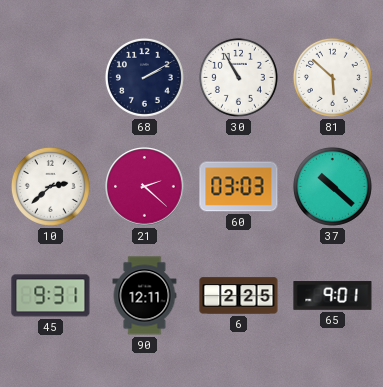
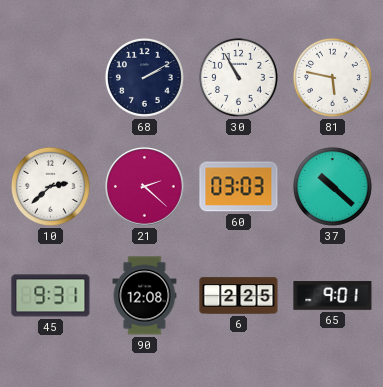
81: 5:52 -> 5:47 (332, 77)
90: 12:11 -> 12:08 (145, 296)
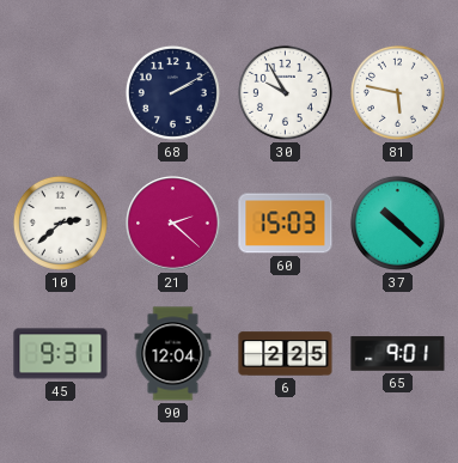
30: 10:55 -> 9:55 (285, 92)
60: 03:03 -> 15:03 (286, 224)
90: 12:08 -> 12:04 (173, 354)
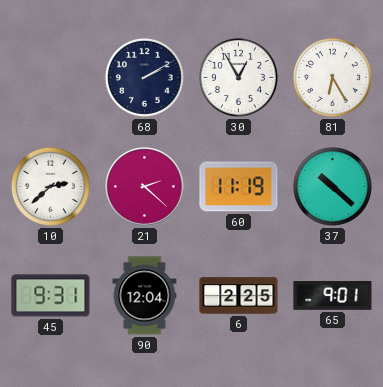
30: 9:55 -> 12:55 (238, 77)
81: 5:47 -> 6:25 (332, 77)
60: 15:03 -> 11:19 (239, 187)
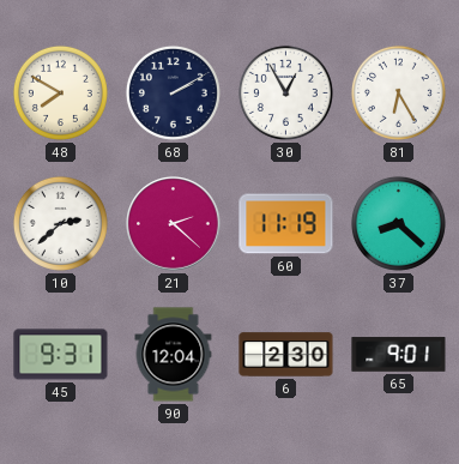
48: none -> 7:50 (60, 92)
37: 10:22 -> 8:22 (398, 223)
6: 2:25 -> 2:30 (286, 355)
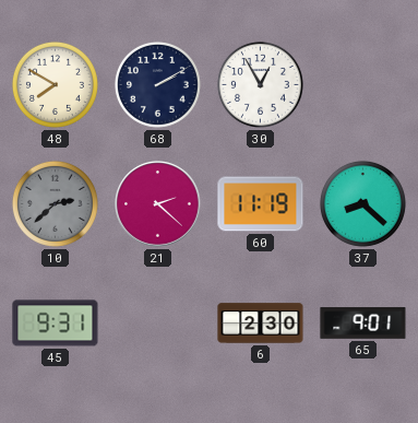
81: 6:25 -> none (398, 92)
10 dial: white -> grey (55, 203)
90: 12:04 -> none (174, 355)
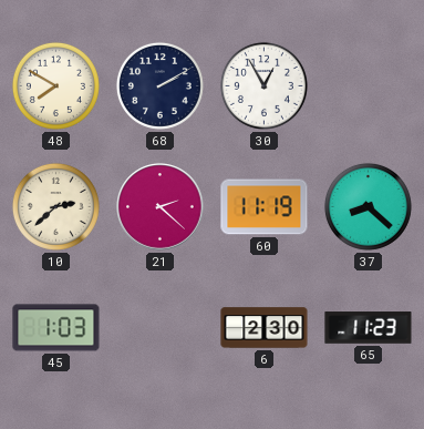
10 dial: grey -> cream (55, 206)
45: 9:31 -> 1:03 (56, 328)
65: 9:01 -> 11:23 (369, 328)
